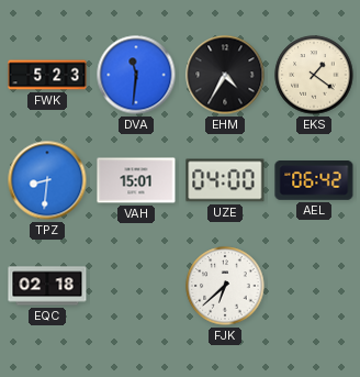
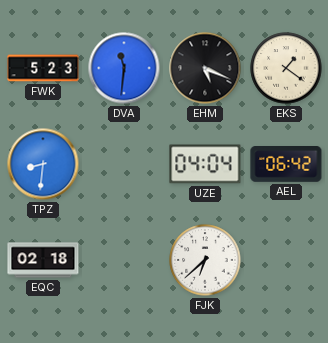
EHM: 4:35 -> 5:19 (205, 68)
VAH: 15:01 -> none (136, 180)
UZE: 04:00 -> 04:04 (205, 164)
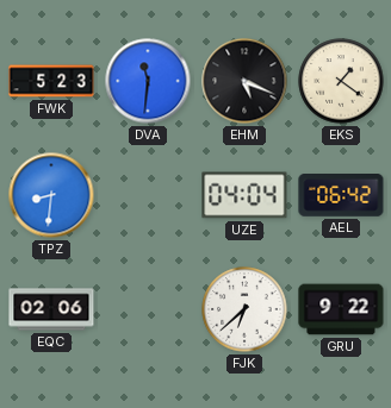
EQC: 02:18 -> 02:06 (51, 309)
GRU: none -> 9:22 (341, 309)
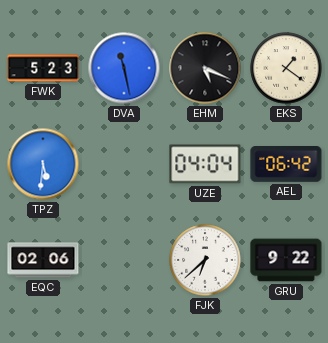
DVA: 11:31 -> 11:28 (124, 68)
TPZ: 8:31 -> 5:31 (43, 164)
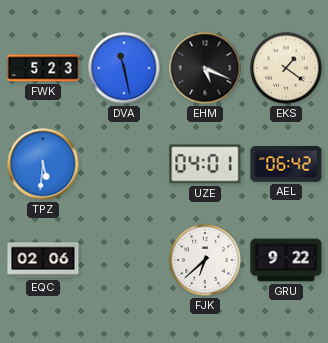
UZE: 04:04 -> 04:01 (205, 164)
